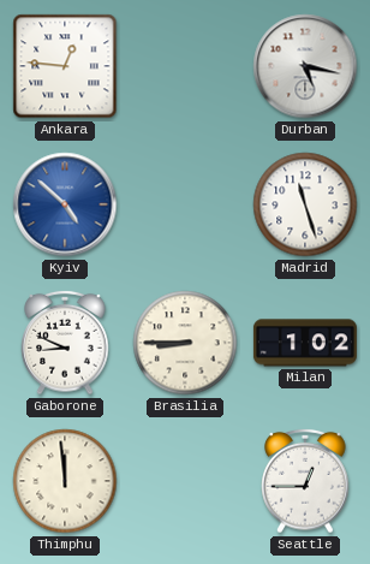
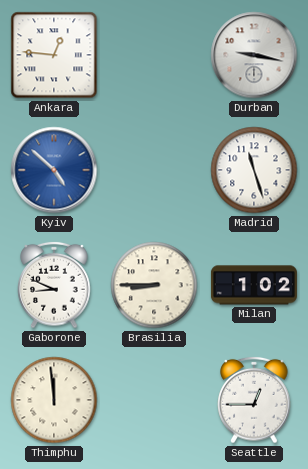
Durban: 5:17 -> 9:17 (254, 55)
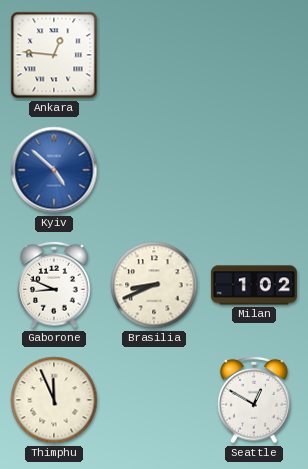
Durban: 9:17 -> none (254, 55)
Madrid: 11:27 -> none (254, 170)
Brasilia: 8:45 -> 8:41 (154, 285)
Thimphu: 11:59 -> 11:56 (54, 400)
Seattle: 12:45 -> 12:50 (254, 400)
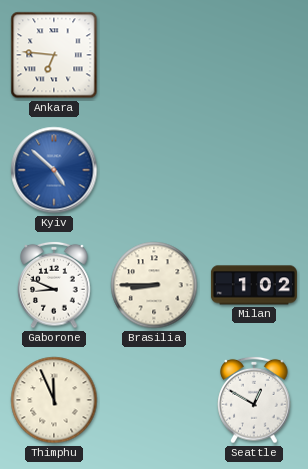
Ankara: 12:46 -> 6:46 (54, 55)
Brasilia: 8:41 -> 8:45 (154, 285)
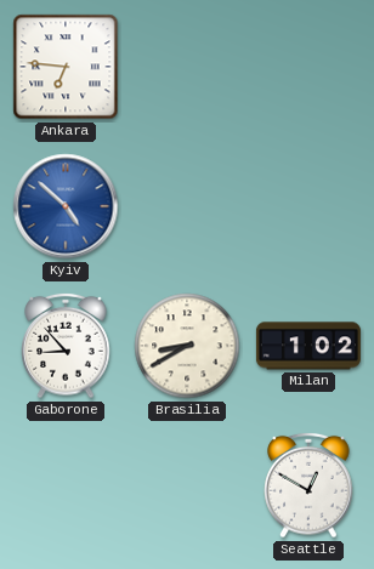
Gaborone: 8:49 -> 8:53 (66, 346)
Brasilia: 8:45 -> 8:40 (187, 346)
Thimphu: 11:56 -> none (54, 400)
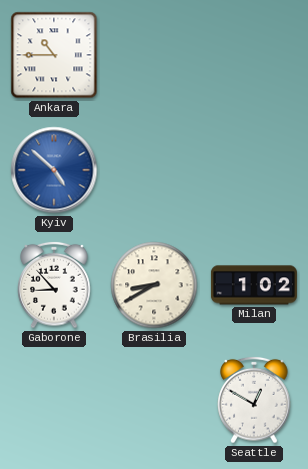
Ankara: 6:46 -> 10:45 (54, 55)
